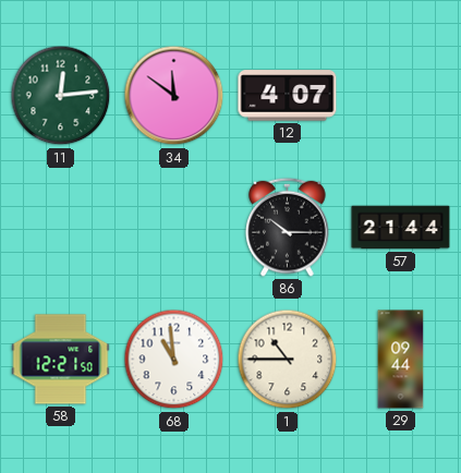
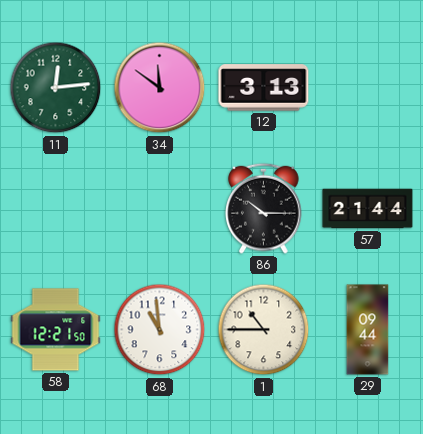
12: 4:07 -> 3:13 (264, 88)
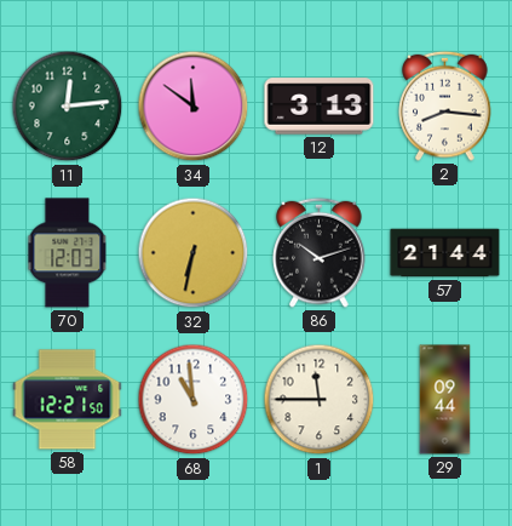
2: none -> 8:16 (445, 105)
70: none -> 12:03 (68, 253)
32: none -> 6:32 (194, 253)
86: 10:15 -> 10:12 (320, 252)
1: 10:45 -> 11:45 (320, 400)
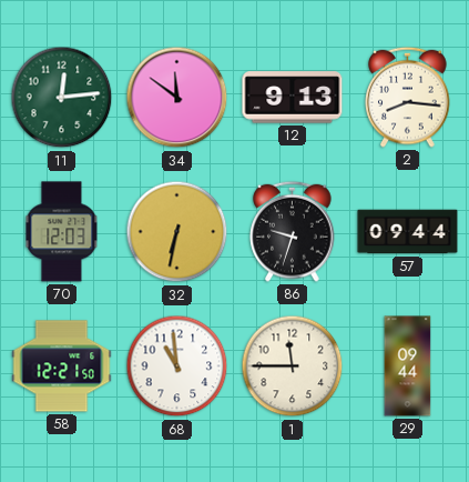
12: 3:13 -> 9:13 (293, 98)
86: 10:12 -> 9:33 (293, 231)
57: 21:44 -> 09:44 (408, 232)
